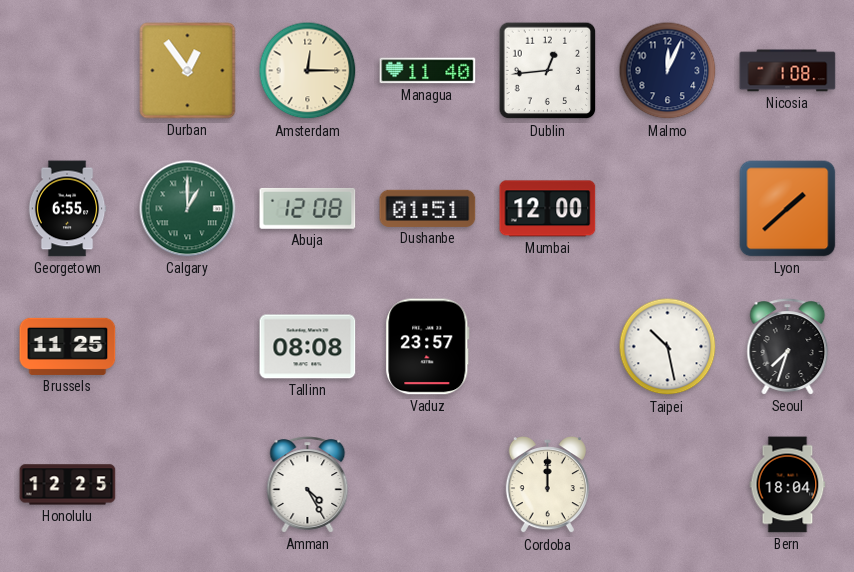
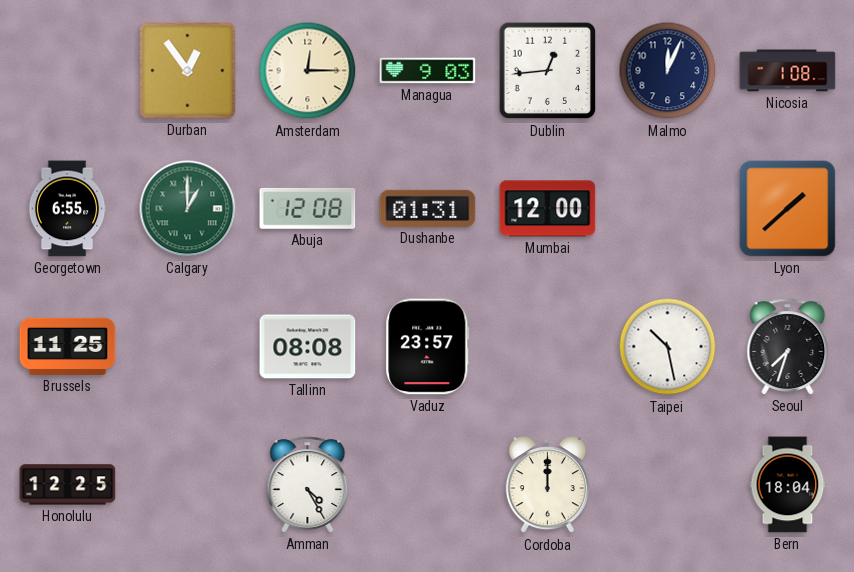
Managua: 11:40 -> 9:03 (428, 71)
Dushanbe: 01:51 -> 01:31 (428, 208)
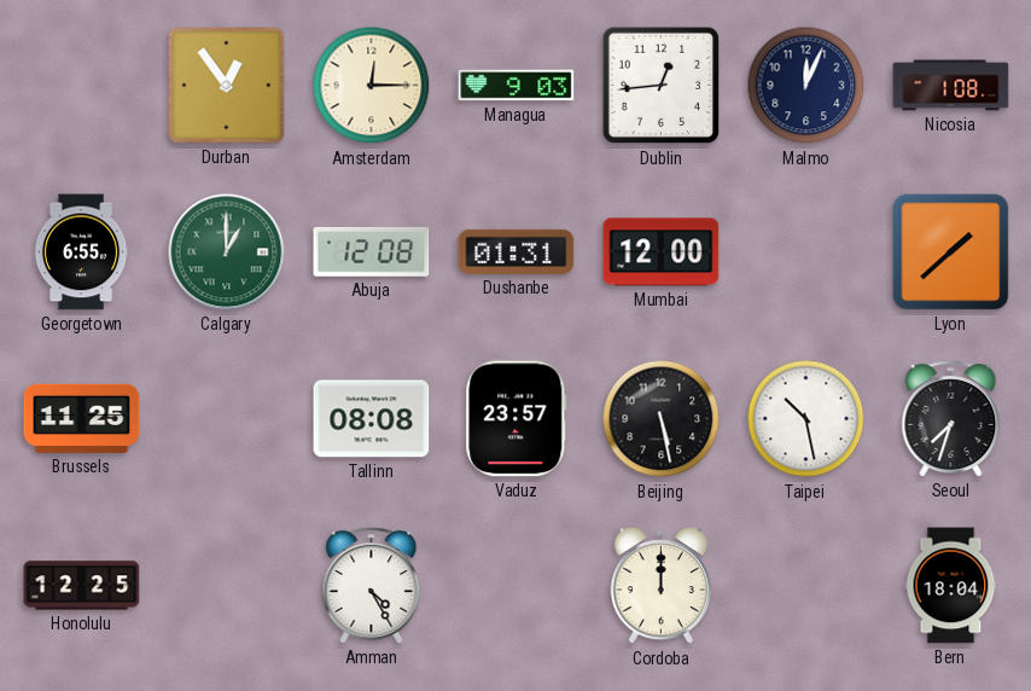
Beijing: none -> 5:28 (662, 419)
